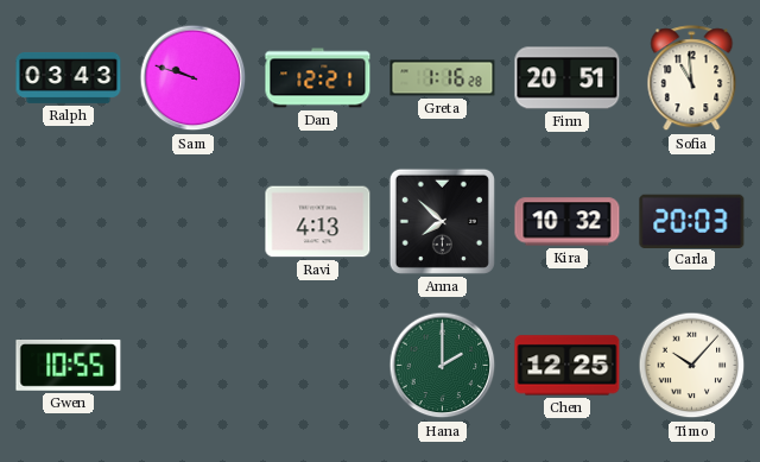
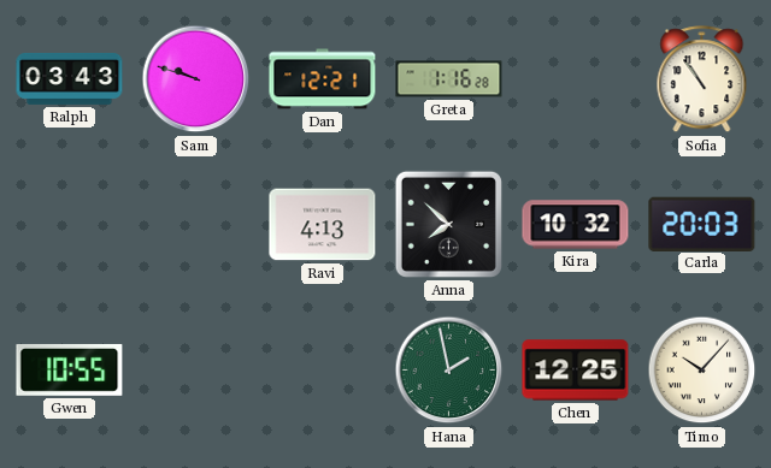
Finn: 20:51 -> none (568, 78)
Sofia: 10:59 -> 10:54 (702, 79)
Hana: 2:00 -> 1:58 (449, 371)
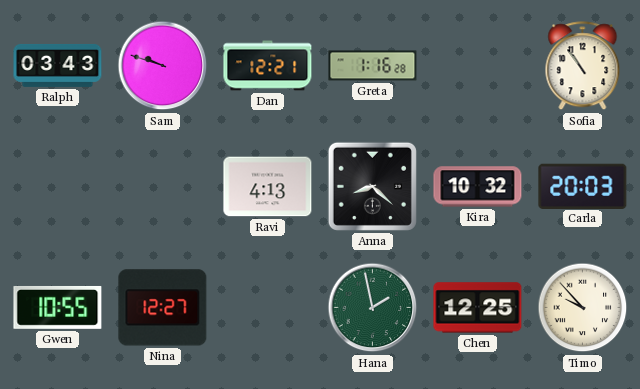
Anna: 7:52 -> 8:22 (372, 186)
Nina: none -> 12:27 (163, 308)
Timo: 10:07 -> 9:53 (583, 308)
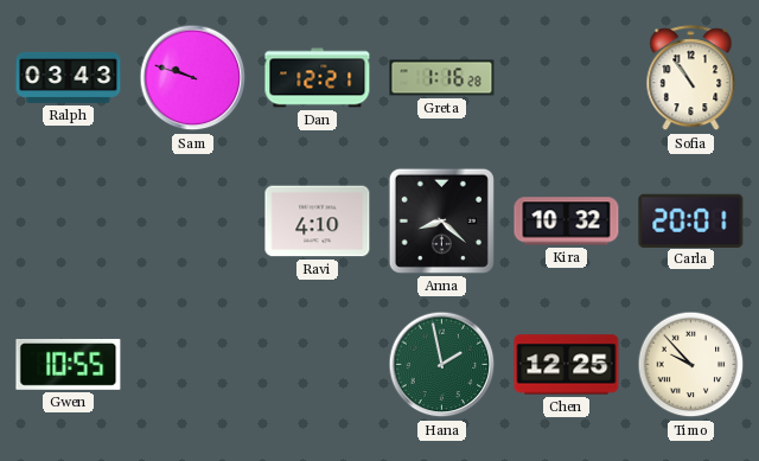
Ravi: 4:13 -> 4:10 (318, 222)
Carla: 20:03 -> 20:01 (691, 220)
Nina: 12:27 -> none (163, 308)
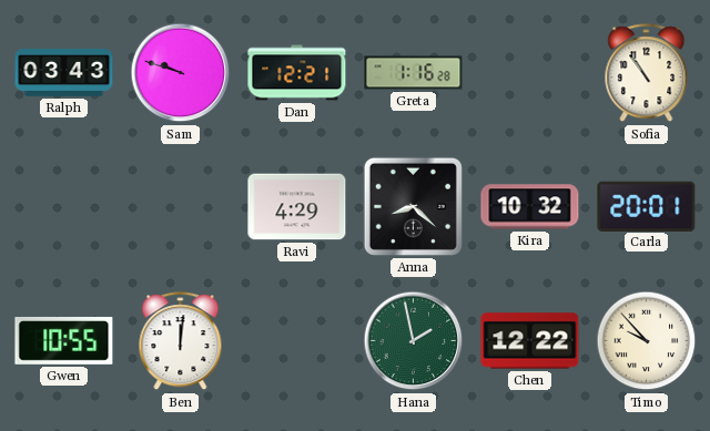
Ravi: 4:10 -> 4:29 (297, 207)
Ben: none -> 12:01 (181, 341)
Chen: 12:25 -> 12:22 (530, 341)
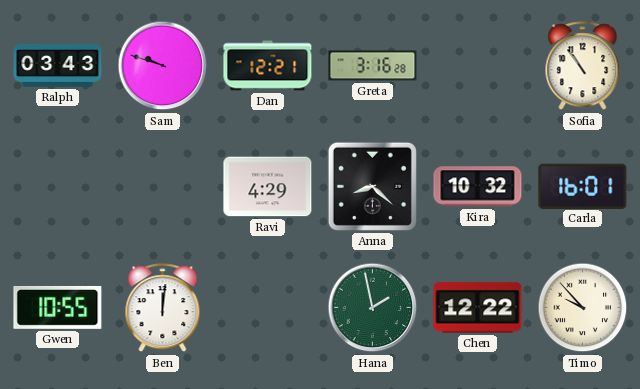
Greta: 1:16 -> 3:16 (373, 66)
Carla: 20:01 -> 16:01 (583, 186)
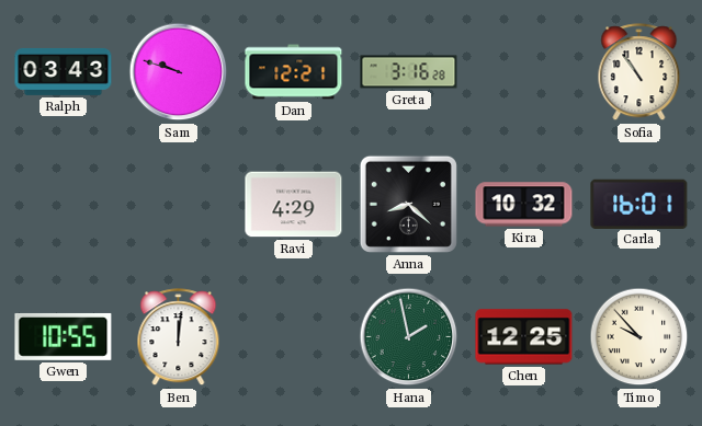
Chen: 12:22 -> 12:25 (524, 337)
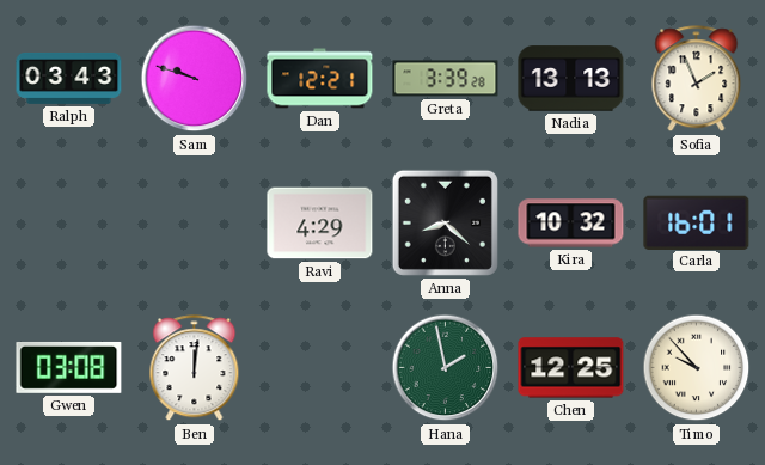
Greta: 3:16 -> 3:39 (446, 79)
Nadia: none -> 13:13 (571, 79)
Sofia: 10:54 -> 1:56 (697, 79)
Gwen: 10:55 -> 03:08 (69, 367)
